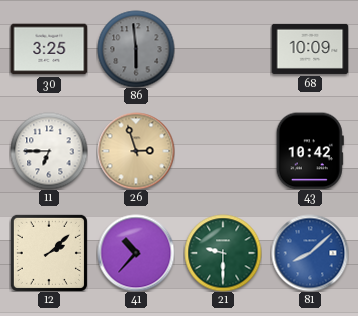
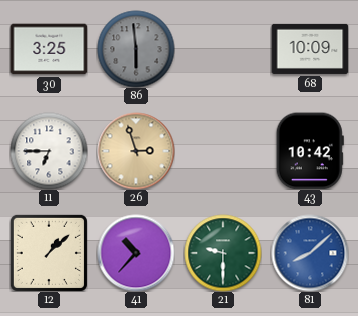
12: 2:08 -> 1:08 (49, 253)
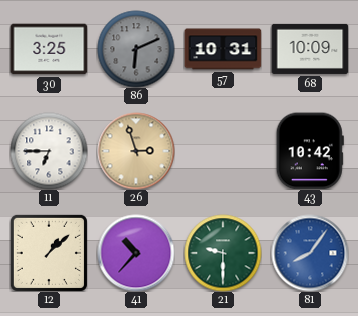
86: 5:59 -> 6:11 (136, 49)
57: none -> 10:31 (223, 49)
81: 8:08 -> 8:06 (310, 253)
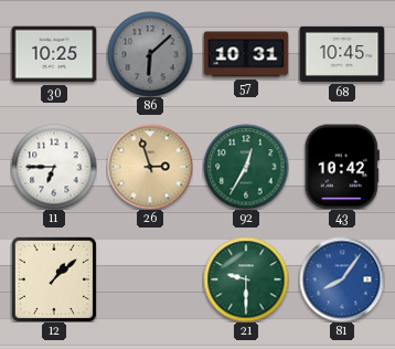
30: 3:25 -> 10:25 (54, 54)
86: 6:11 -> 6:08 (150, 54)
68: 10:09 -> 10:45 (342, 54)
92: none -> 12:35 (246, 167)
41: 10:37 -> none (136, 253)
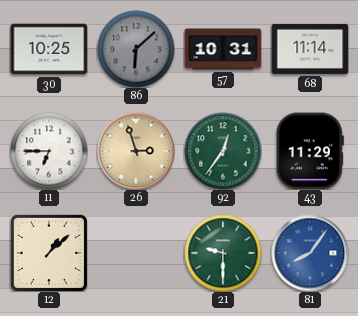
68: 10:45 -> 11:14 (310, 49)
92: 12:35 -> 12:36 (223, 151)
43: 10:42 -> 11:29 (310, 151)
